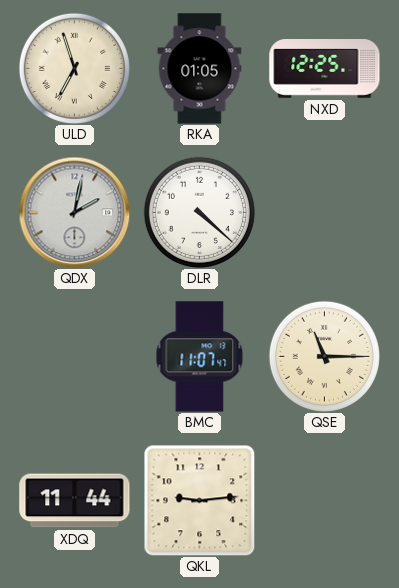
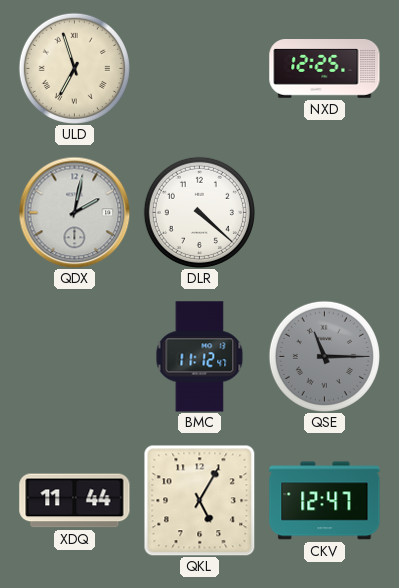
RKA: 01:05 -> none (200, 69)
BMC: 11:07 -> 11:12 (200, 357)
QSE dial: cream -> grey (324, 356)
QKL: 9:14 -> 5:05 (199, 500)
CKV: none -> 12:47 (325, 501)
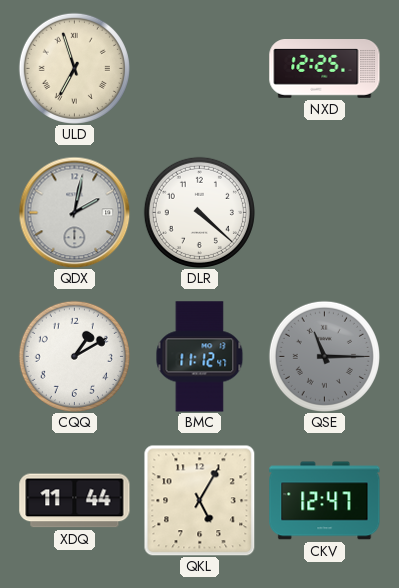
CQQ: none -> 1:10 (74, 356)
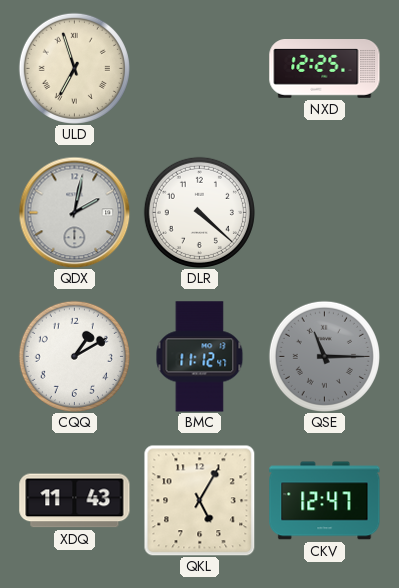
XDQ: 11:44 -> 11:43 (75, 501)
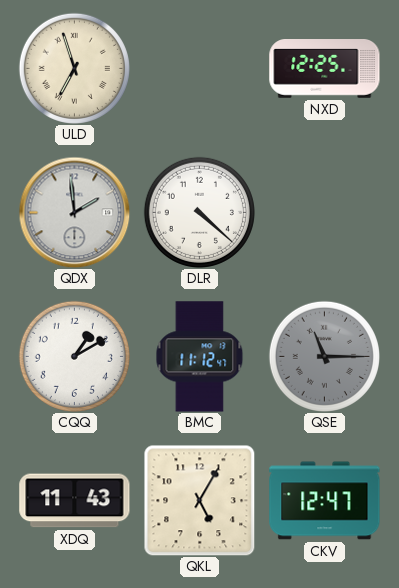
QDX: 2:02 -> 1:59 (74, 212)
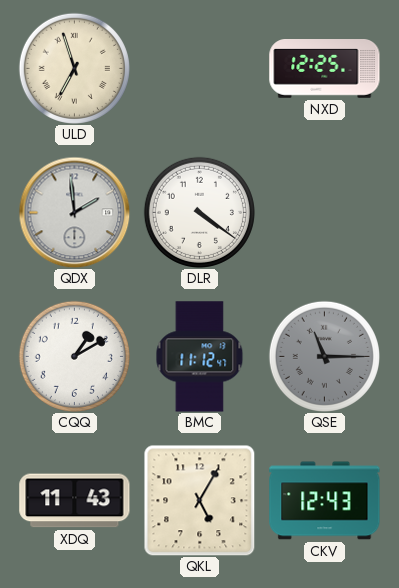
DLR: 4:22 -> 4:21 (199, 212)
CKV: 12:47 -> 12:43 (325, 501)
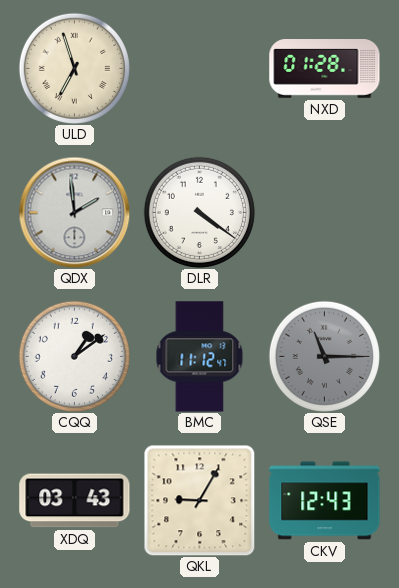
NXD: 12:25 -> 01:28 (325, 69)
CQQ: 1:10 -> 1:09 (74, 356)
XDQ: 11:43 -> 03:43 (75, 501)
QKL: 5:05 -> 9:05 (199, 500)
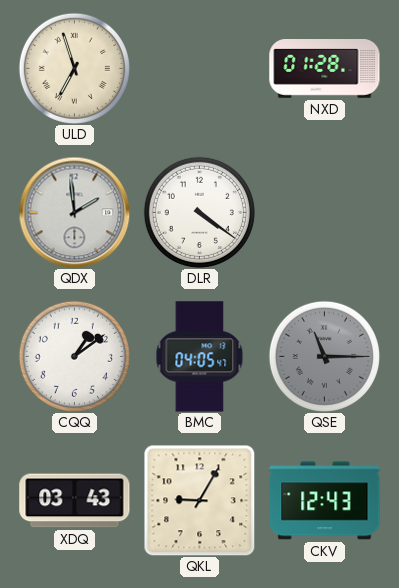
BMC: 11:12 -> 04:05 (200, 357)
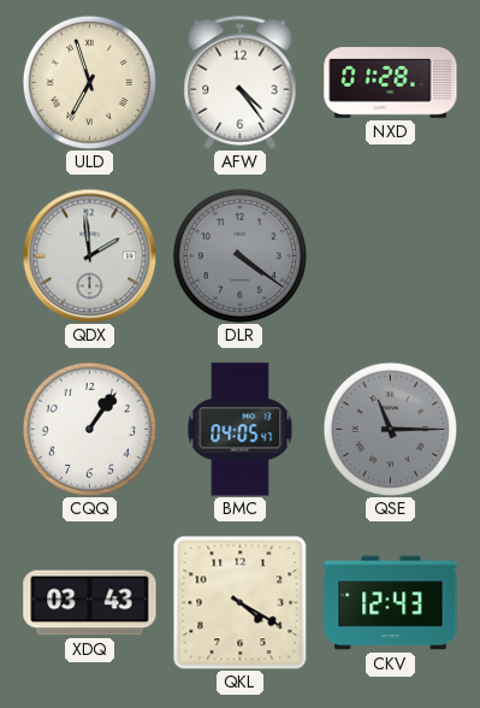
AFW: none -> 4:24 (241, 82)
DLR dial: white -> grey (239, 255)
CQQ: 1:09 -> 1:06 (89, 429)
QKL: 9:05 -> 4:20 (239, 602)
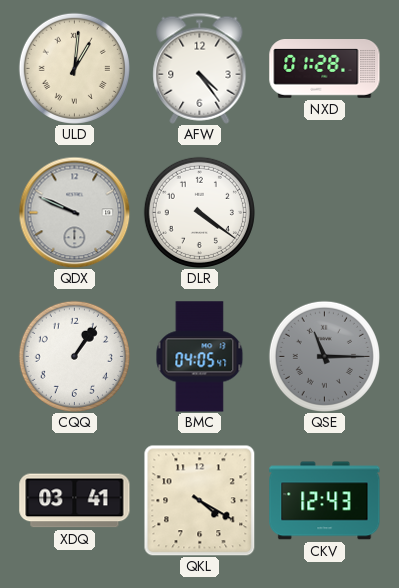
ULD: 6:57 -> 1:01 (74, 68)
QDX: 1:59 -> 9:49 (74, 212)
DLR dial: grey -> white (199, 212)
XDQ: 03:43 -> 03:41 (75, 501)
